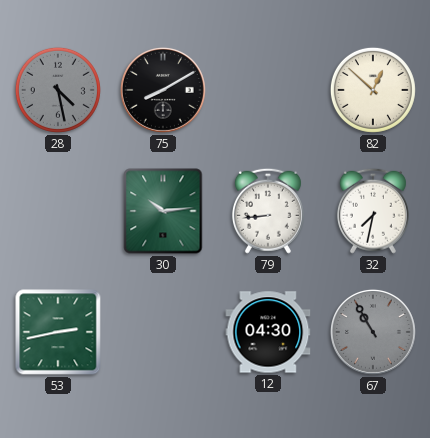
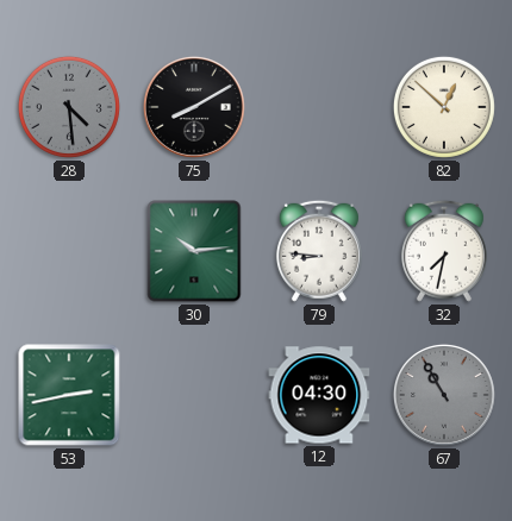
28: 4:28 -> 4:29 (69, 107)
79: 8:44 -> 8:46 (319, 251)
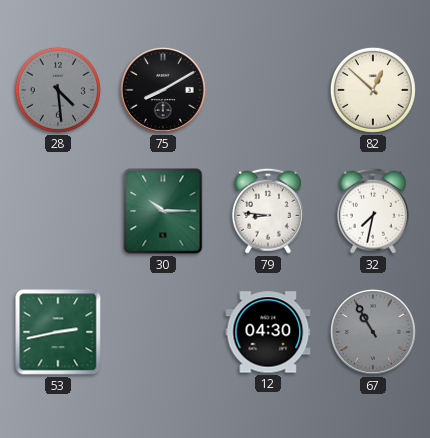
30: 10:14 -> 10:15 (163, 211)
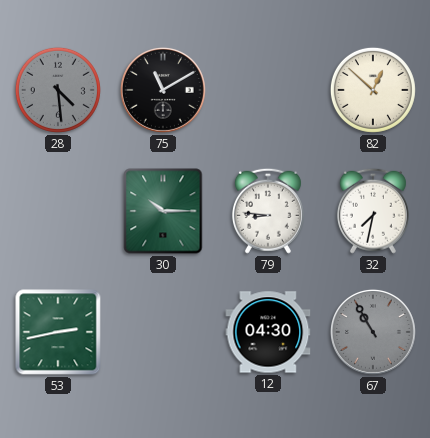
75: 8:10 -> 11:10 (163, 90)
